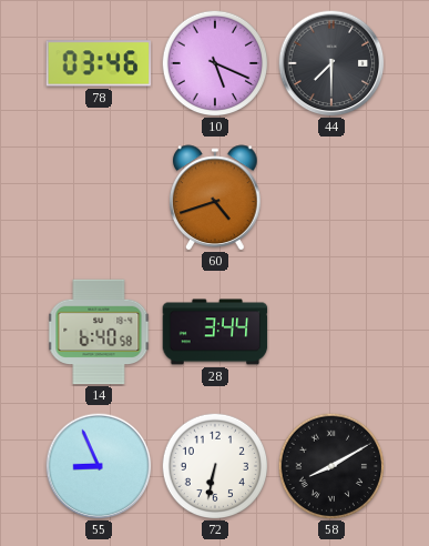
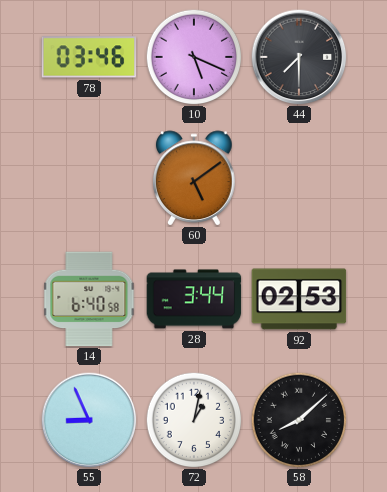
60: 4:42 -> 5:09 (195, 178)
92: none -> 02:53 (299, 299)
72: 6:32 -> 1:02 (194, 420)
58: 8:10 -> 8:08 (299, 420)
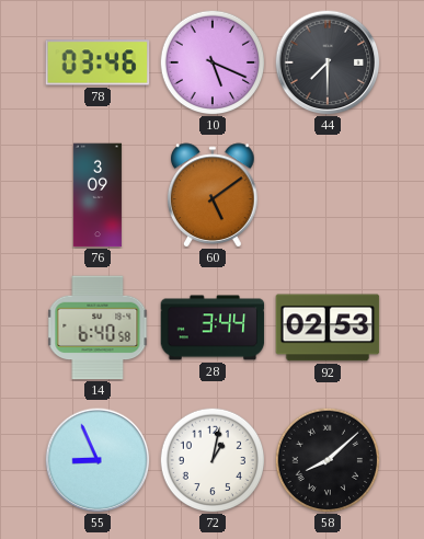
76: none -> 3:09 (98, 195)
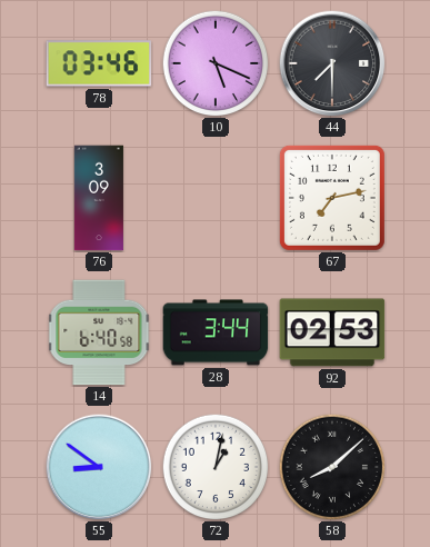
60: 5:09 -> none (214, 195)
67: none -> 7:13 (332, 198)
55: 8:56 -> 8:51 (99, 467)
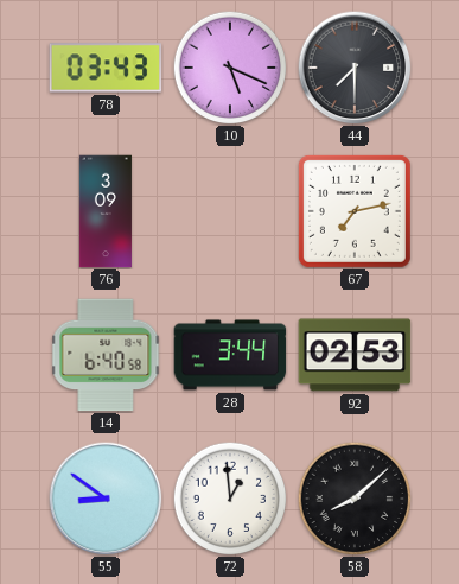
78: 03:46 -> 03:43 (106, 68)
72: 1:02 -> 12:59 (230, 499)
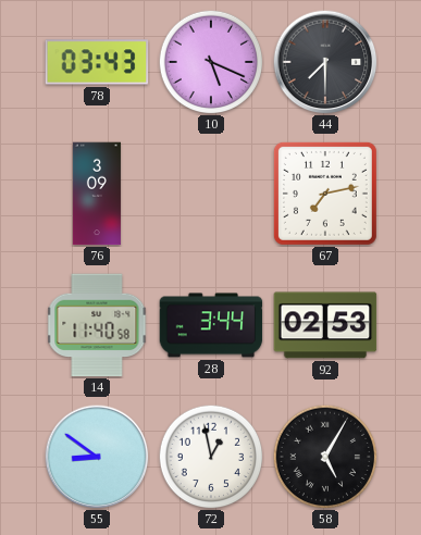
14: 6:40 -> 11:40 (97, 325)
72: 12:59 -> 12:58 (211, 457)
58: 8:08 -> 5:05 (325, 457)
